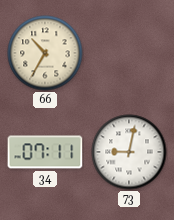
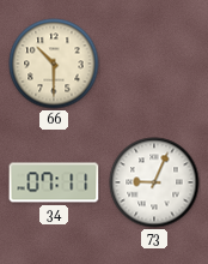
66: 10:35 -> 10:30 (54, 64)
73: 9:02 -> 9:04 (154, 182)
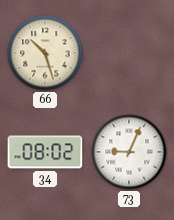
66: 10:30 -> 10:27 (45, 53)
34: 07:11 -> 08:02 (45, 152)
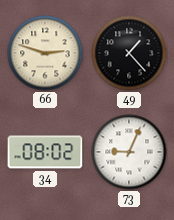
66: 10:27 -> 2:48 (45, 53)
49: none -> 1:23 (129, 53)
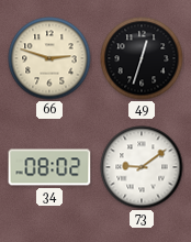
49: 1:23 -> 12:33 (142, 58)
73: 9:04 -> 9:09 (142, 167)
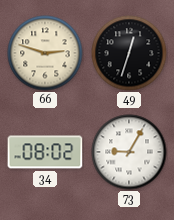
73: 9:09 -> 9:05 (129, 152)
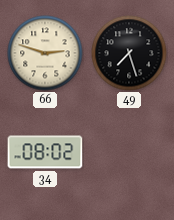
49: 12:33 -> 7:27 (129, 53)
73: 9:05 -> none (129, 152)
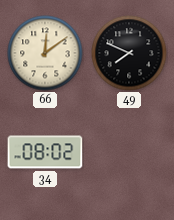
66: 2:48 -> 12:09 (45, 53)
49: 7:27 -> 7:49 (129, 53)
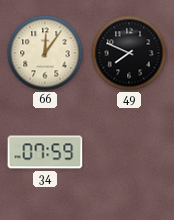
66: 12:09 -> 12:06 (45, 53)
34: 08:02 -> 07:59 (45, 152)
